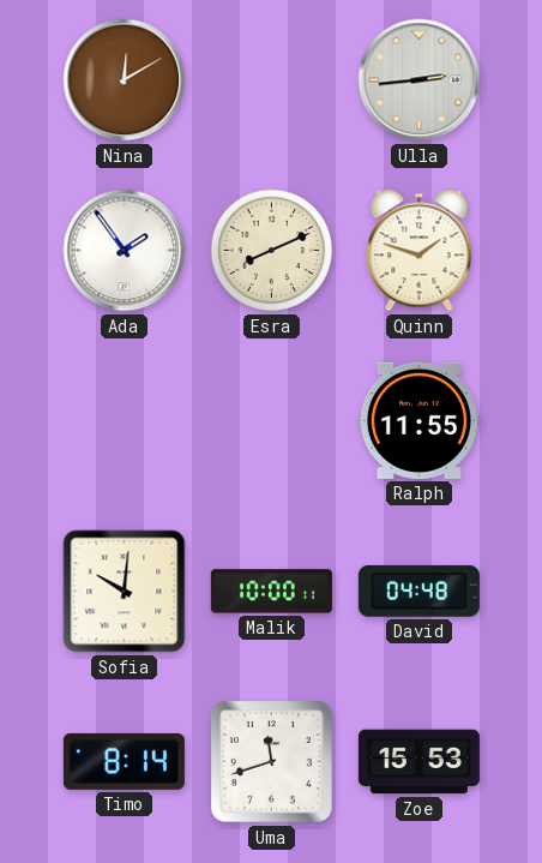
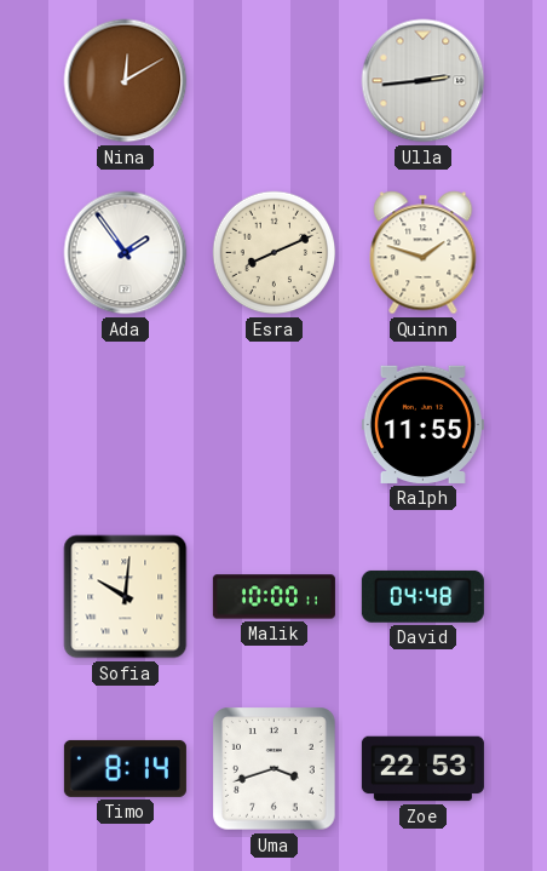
Uma: 11:42 -> 3:42 (275, 769)
Zoe: 15:53 -> 22:53 (422, 769)
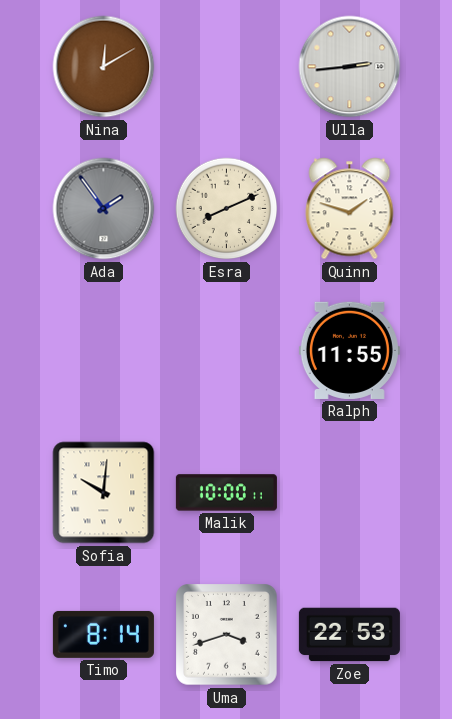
Ada dial: white -> grey (104, 209)
David: 04:48 -> none (422, 596)
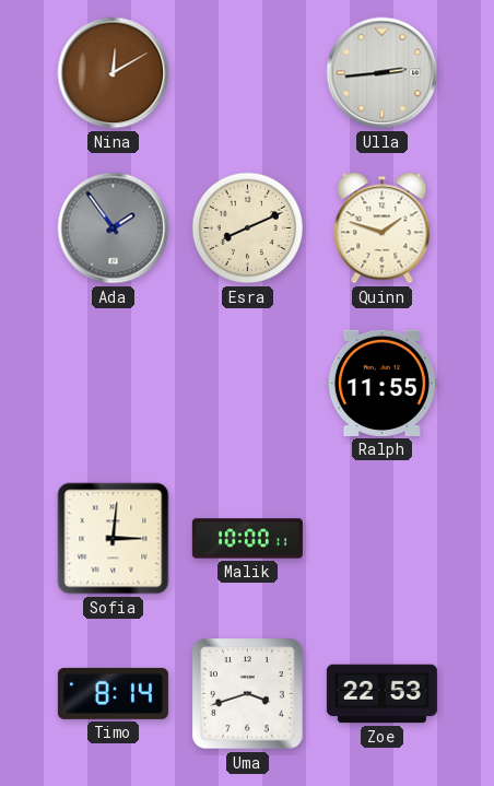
Sofia: 10:01 -> 3:01 (114, 539)
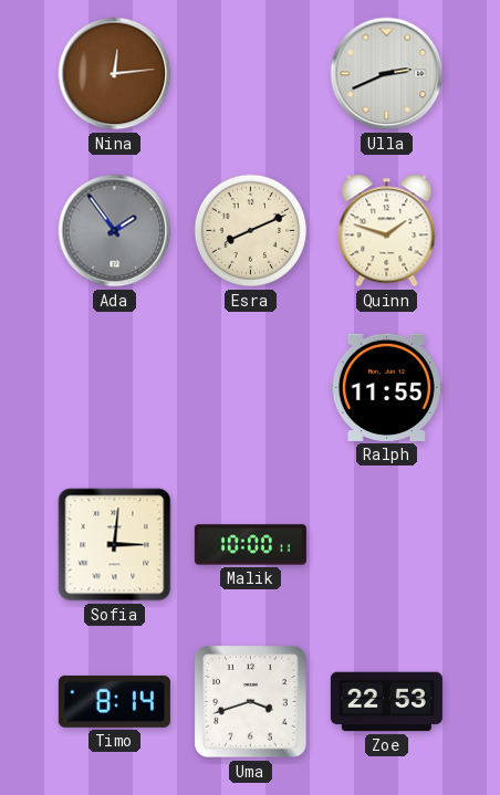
Nina: 12:10 -> 12:14 (115, 74)
Ulla: 2:44 -> 2:41 (387, 74)
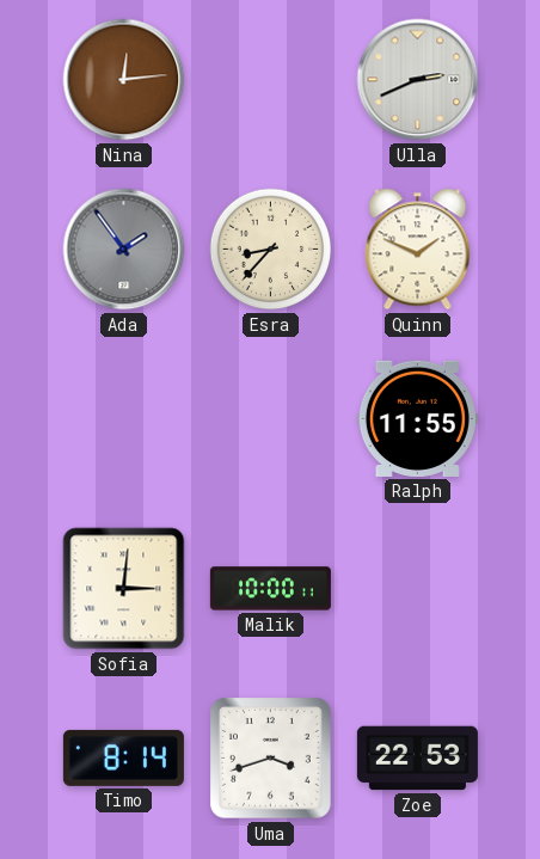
Esra: 8:11 -> 8:37 (271, 250)
Quinn: 1:48 -> 1:49 (418, 250)
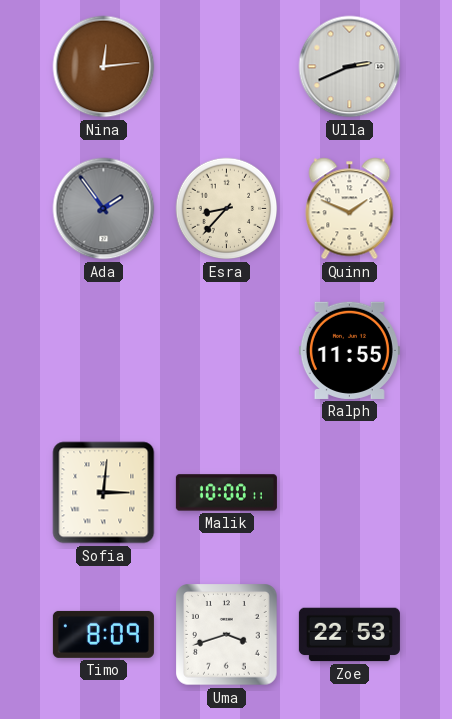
Timo: 8:14 -> 8:09 (103, 634)
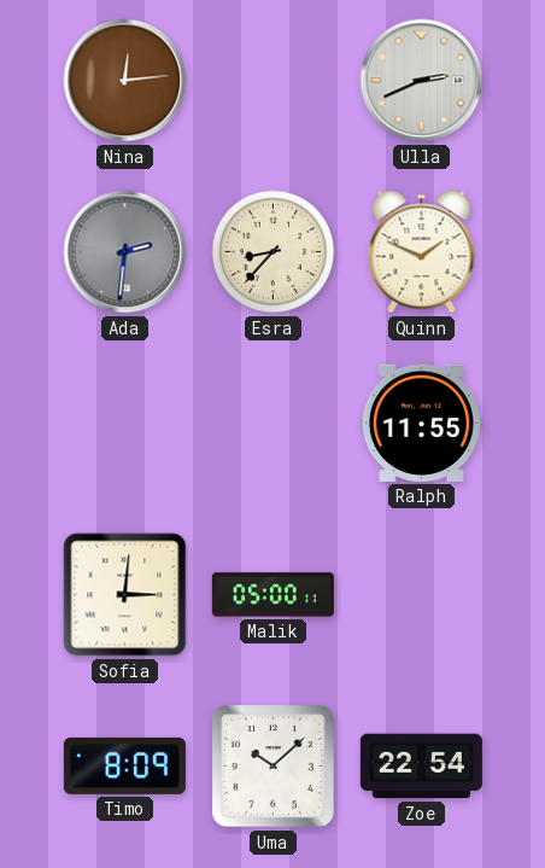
Ada: 1:54 -> 2:31 (125, 252)
Malik: 10:00 -> 05:00 (272, 595)
Uma: 3:42 -> 10:08 (274, 767)
Zoe: 22:53 -> 22:54 (421, 767)
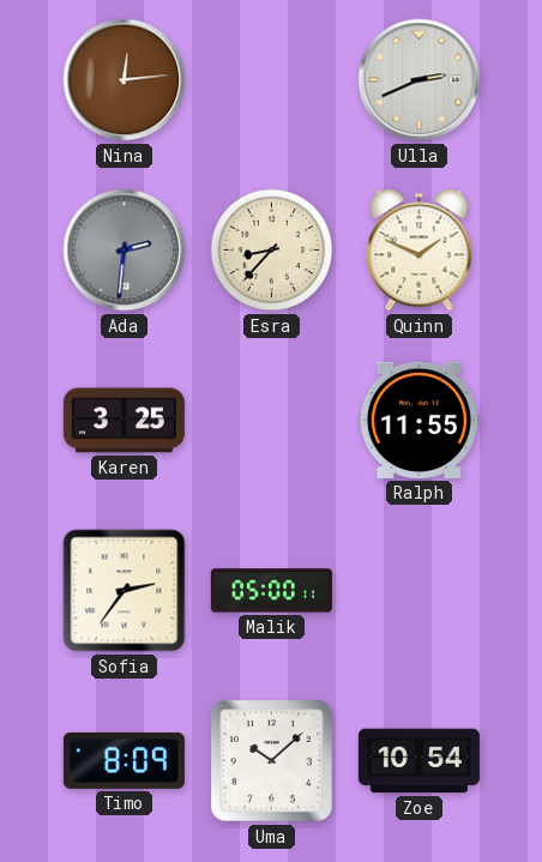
Karen: none -> 3:25 (124, 421)
Sofia: 3:01 -> 2:36 (125, 591)
Zoe: 22:54 -> 10:54 (418, 761)
